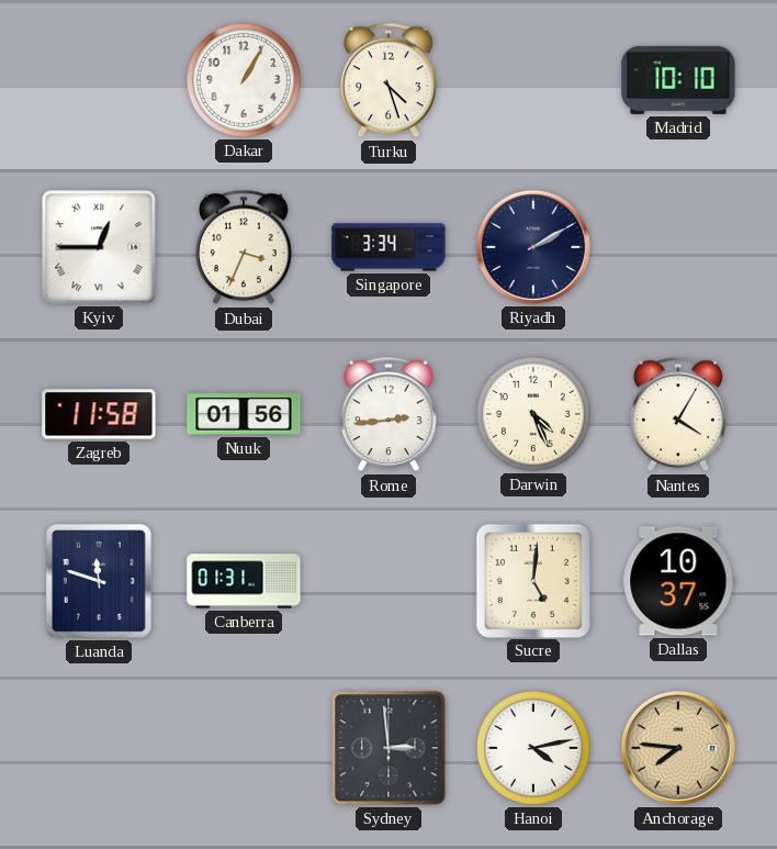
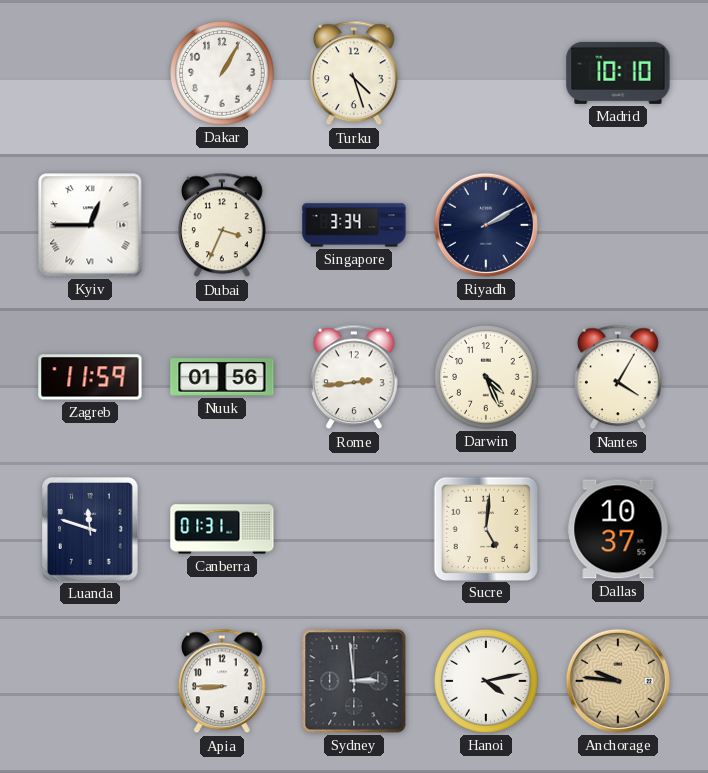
Zagreb: 11:58 -> 11:59 (90, 377)
Apia: none -> 8:45 (223, 681)
Anchorage: 7:46 -> 9:46 (618, 681)
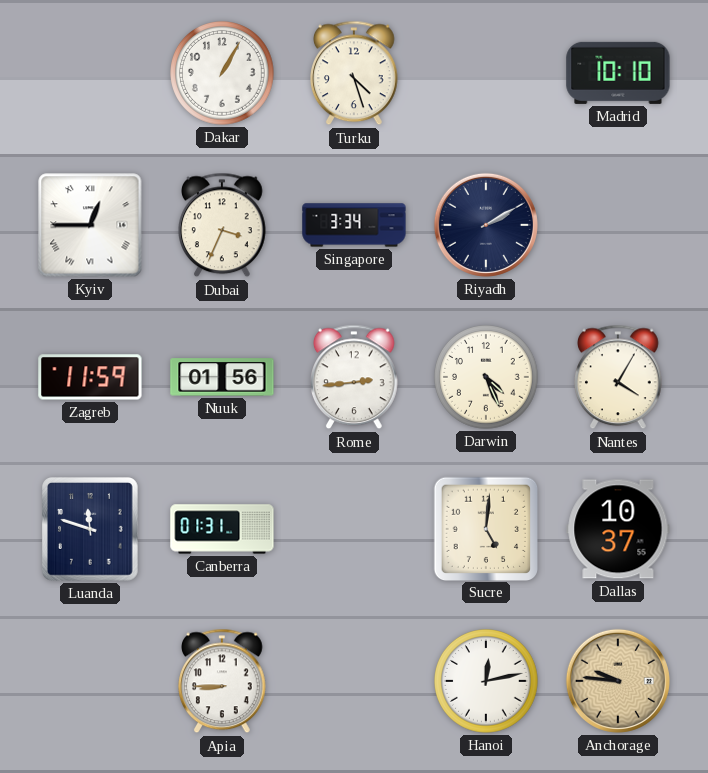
Sydney: 2:59 -> none (354, 681)
Hanoi: 4:13 -> 12:13 (487, 682)
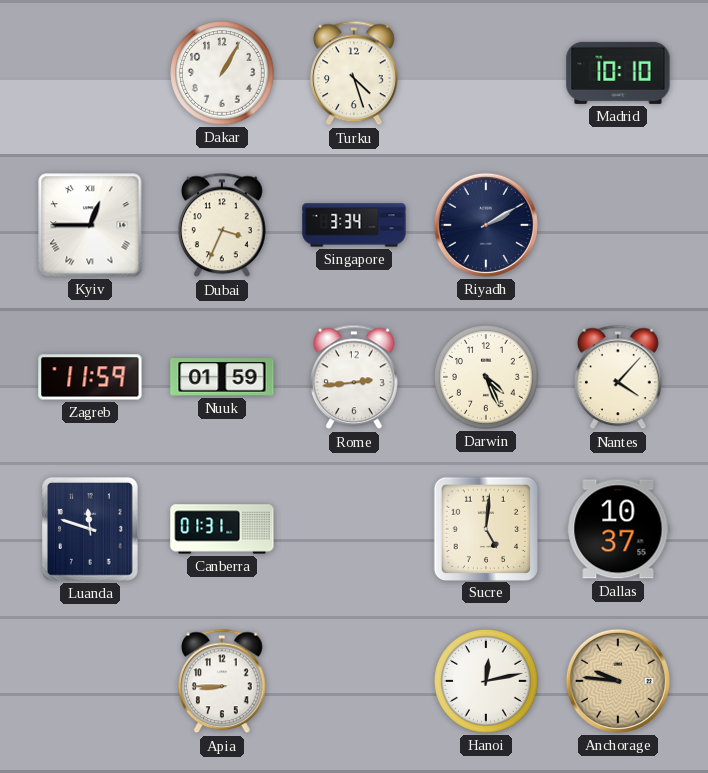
Nuuk: 01:56 -> 01:59 (222, 377)
Nantes: 4:05 -> 4:07 (619, 377)
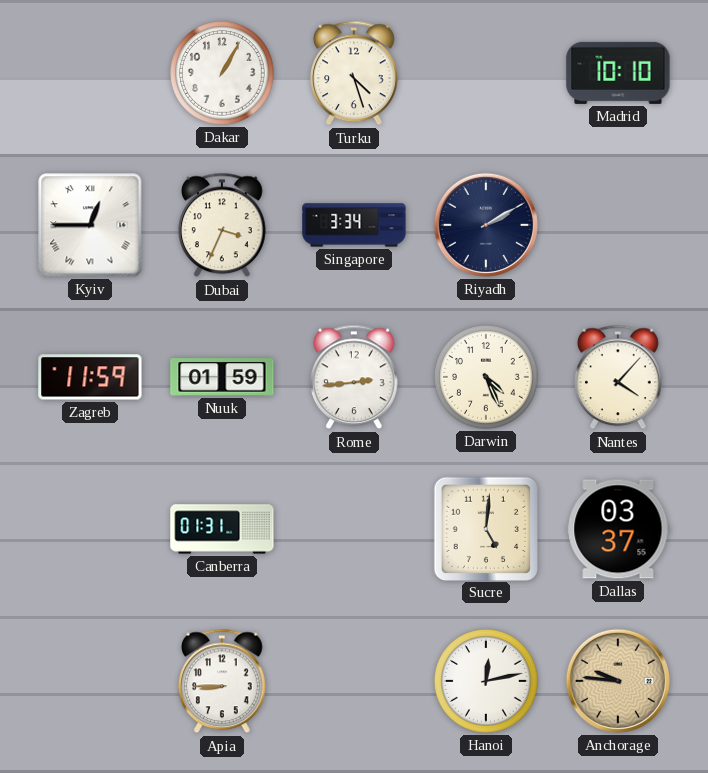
Luanda: 11:48 -> none (91, 530)
Dallas: 10:37 -> 03:37 (618, 529)
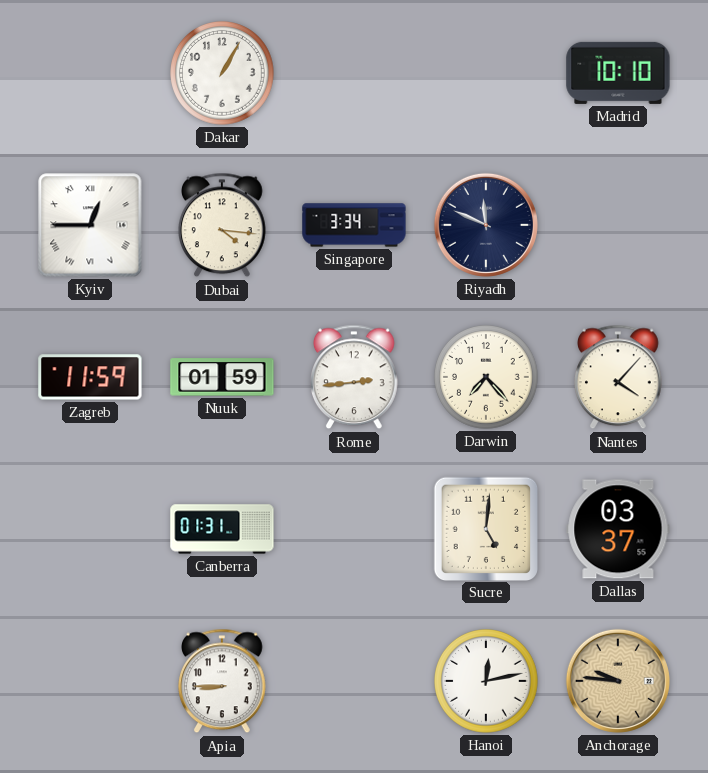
Turku: 4:27 -> none (355, 73)
Dubai: 3:34 -> 4:16 (223, 225)
Riyadh: 2:10 -> 11:49 (486, 225)
Darwin: 4:26 -> 7:23 (487, 378)
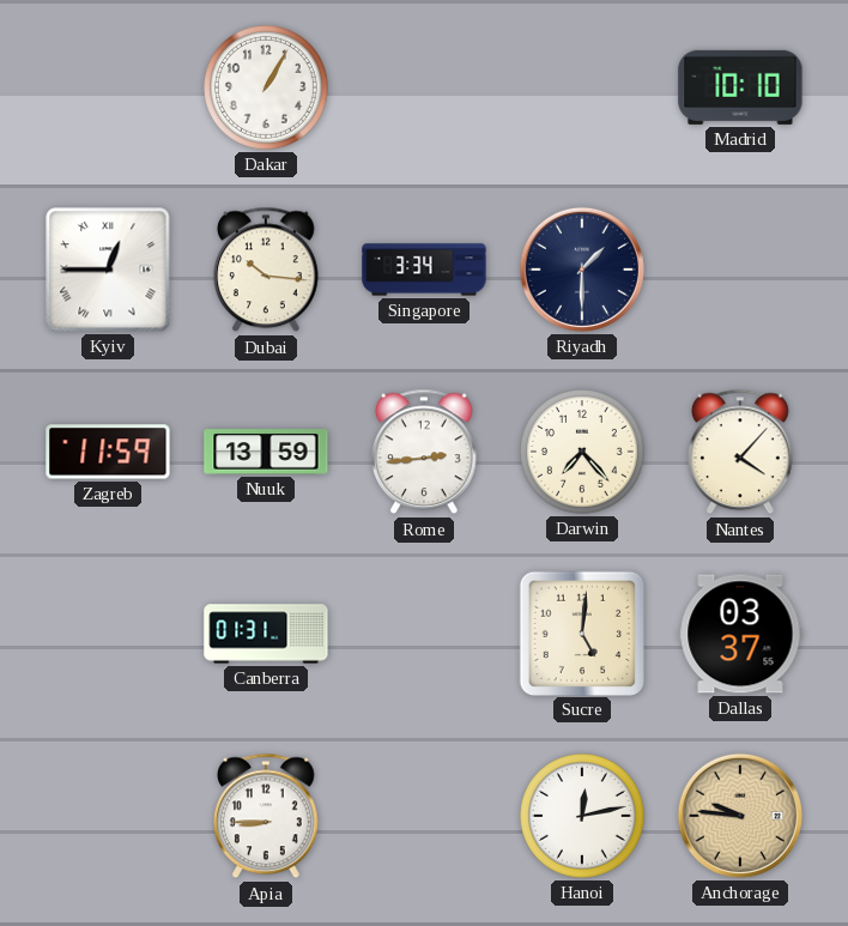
Dubai: 4:16 -> 10:16 (267, 270)
Riyadh: 11:49 -> 1:30 (582, 270)
Nuuk: 01:59 -> 13:59 (266, 452)
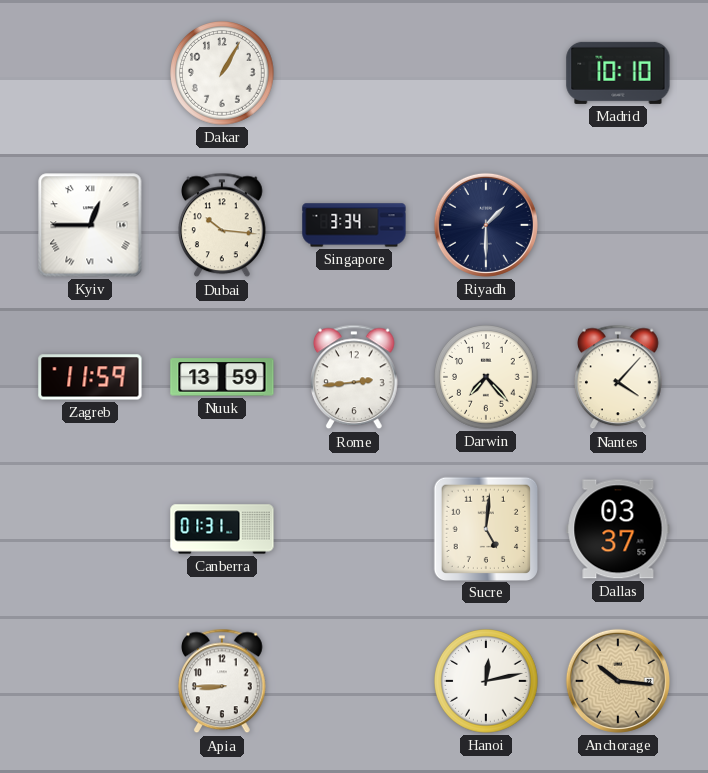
Anchorage: 9:46 -> 10:16 (618, 681)
